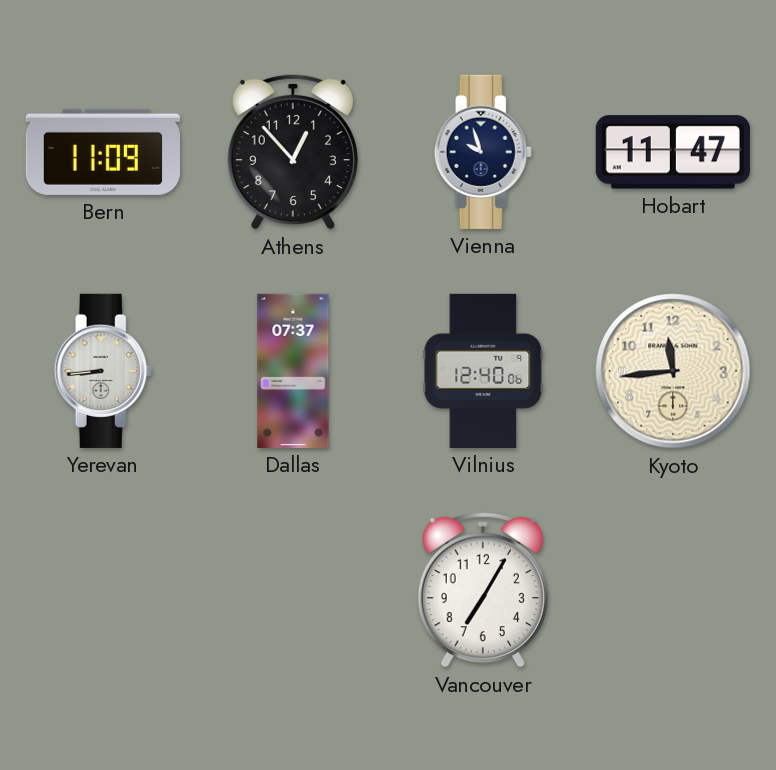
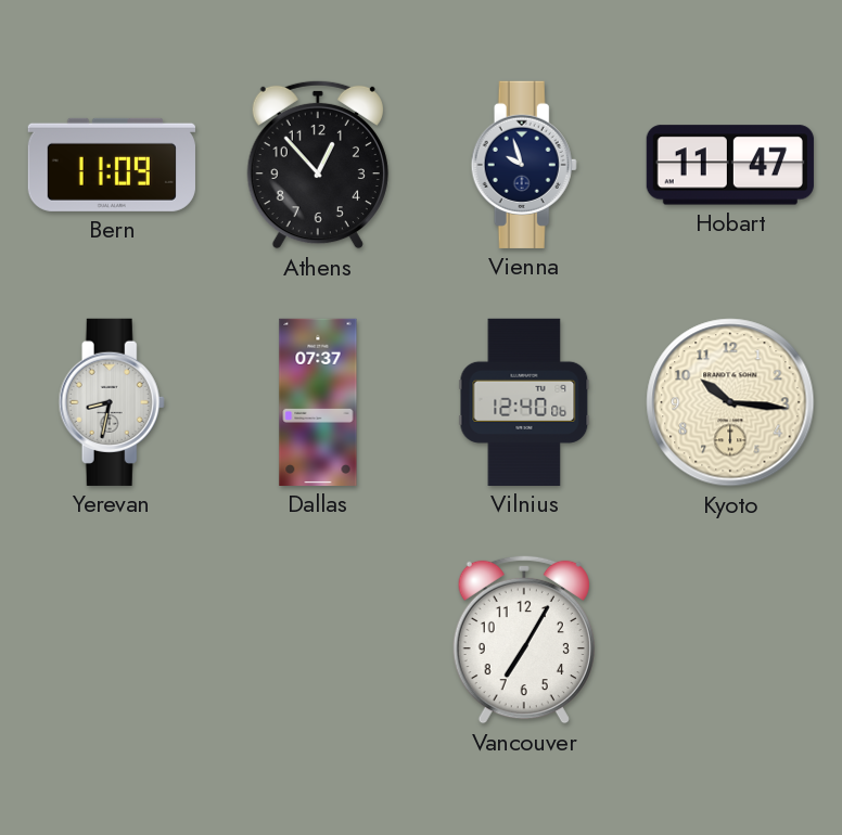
Yerevan: 8:44 -> 8:32 (112, 402)
Kyoto: 11:44 -> 10:16 (730, 402)
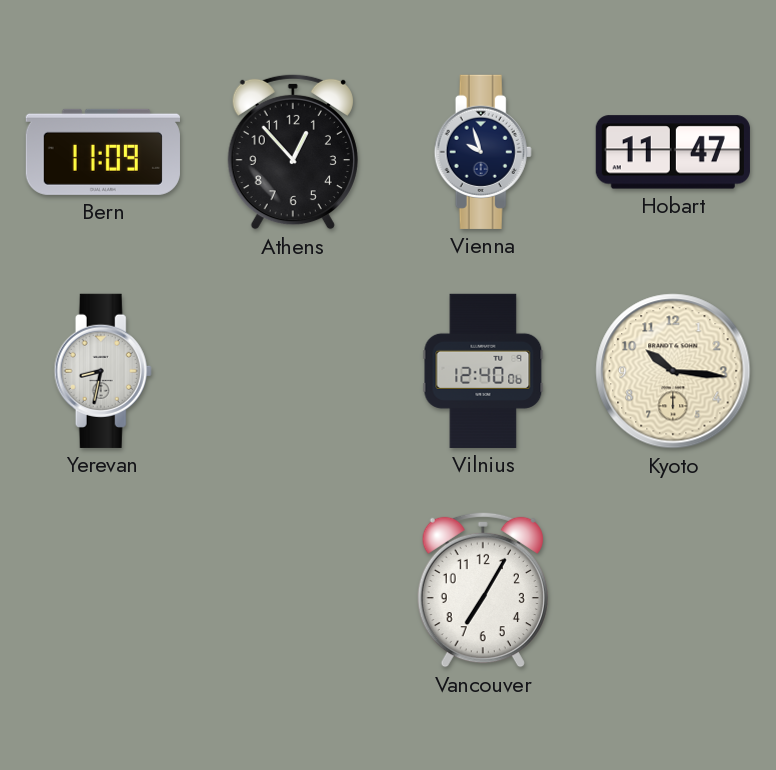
Dallas: 07:37 -> none (318, 402)
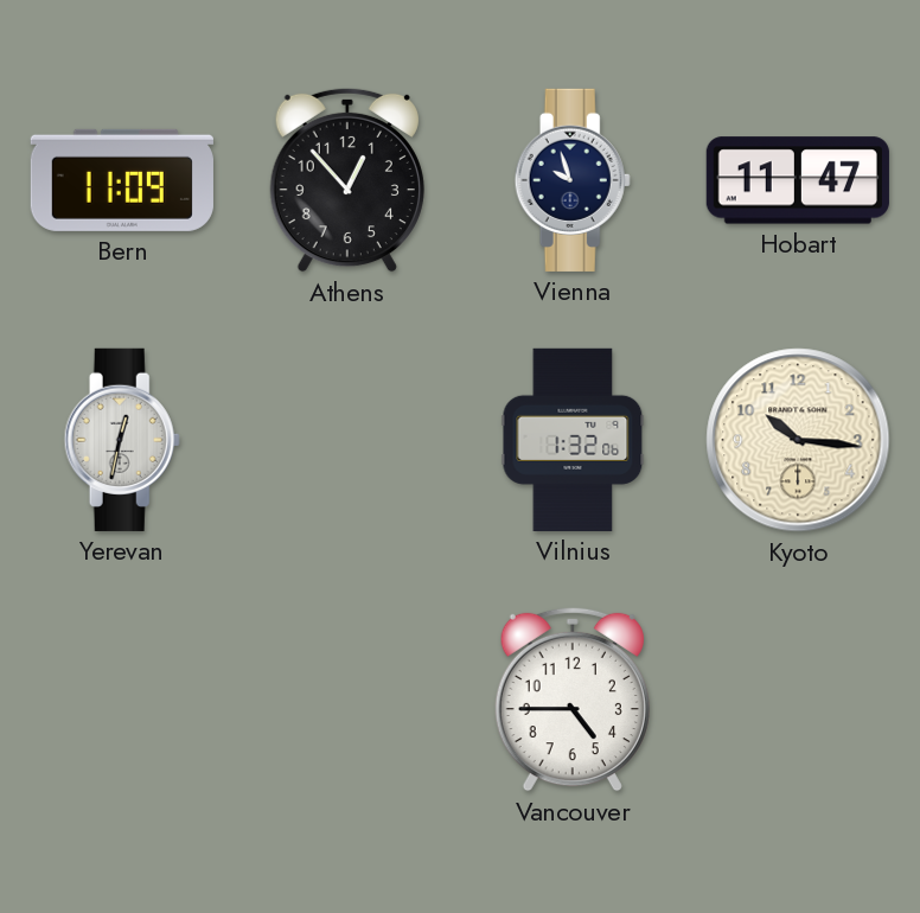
Yerevan: 8:32 -> 12:32 (122, 440)
Vilnius: 12:40 -> 1:32 (573, 440)
Vancouver: 7:05 -> 4:45 (573, 700)
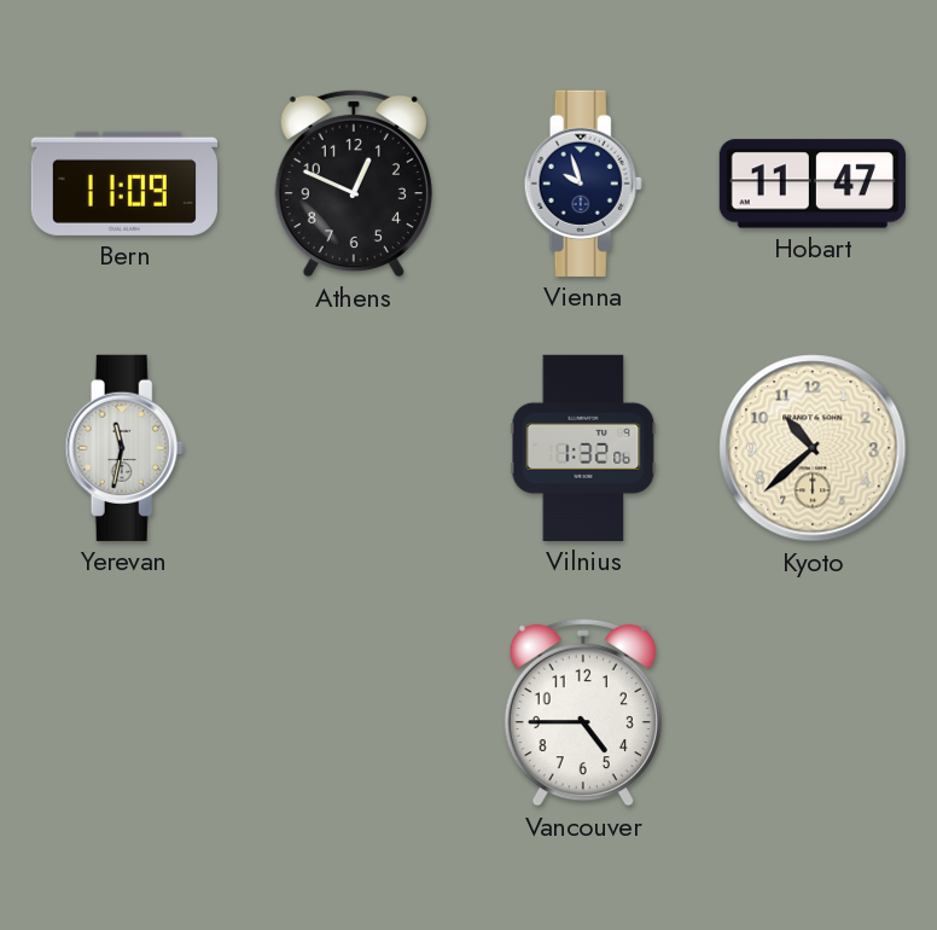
Athens: 12:53 -> 12:49 (354, 184)
Yerevan: 12:32 -> 11:32 (124, 448)
Kyoto: 10:16 -> 10:38 (813, 448)
